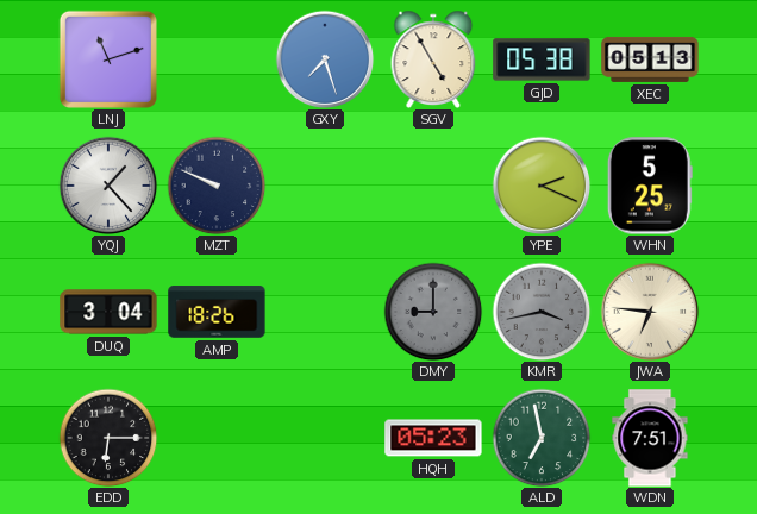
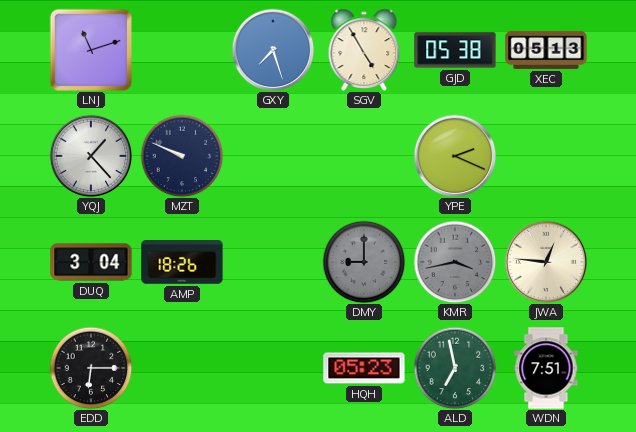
WHN: 5:25 -> none (650, 186)
JWA: 6:46 -> 12:46 (546, 262)
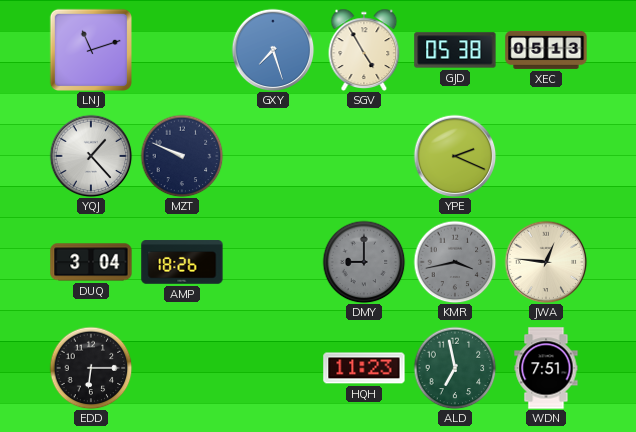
HQH: 05:23 -> 11:23 (364, 368)
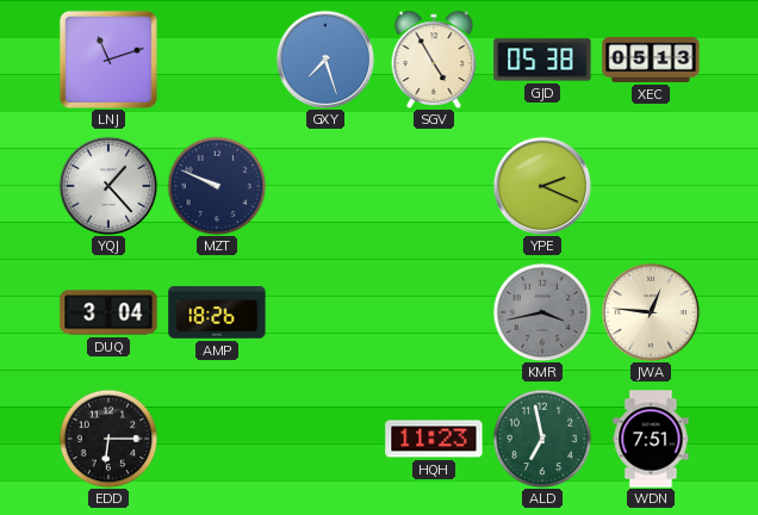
DMY: 9:00 -> none (364, 262)
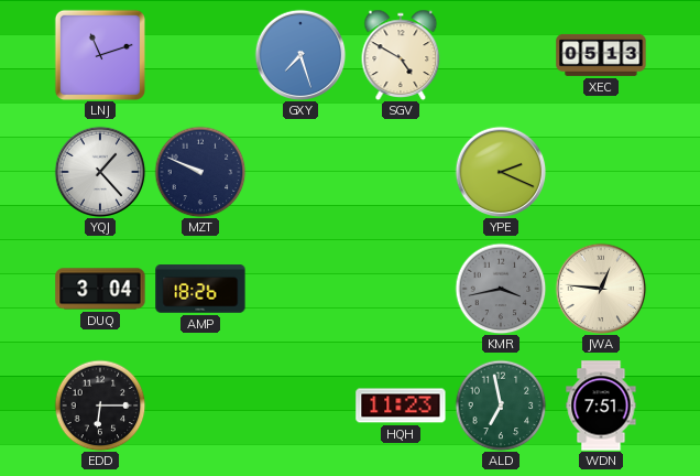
SGV: 4:55 -> 4:50 (401, 54)
GJD: 05:38 -> none (542, 60)
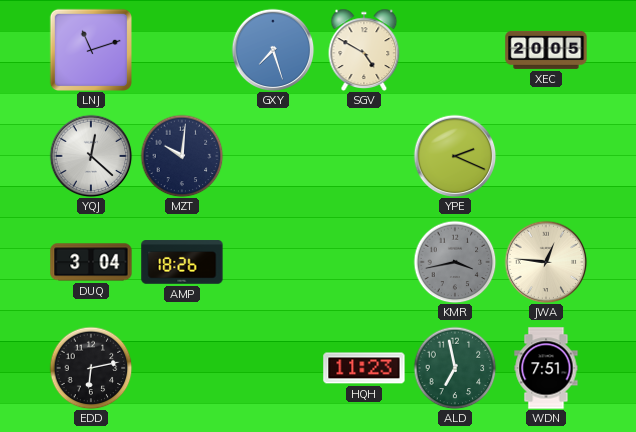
XEC: 05:13 -> 20:05 (546, 50)
YQJ: 1:23 -> 12:22 (91, 156)
MZT: 9:49 -> 10:01 (182, 156)
EDD: 6:15 -> 6:13 (91, 368)
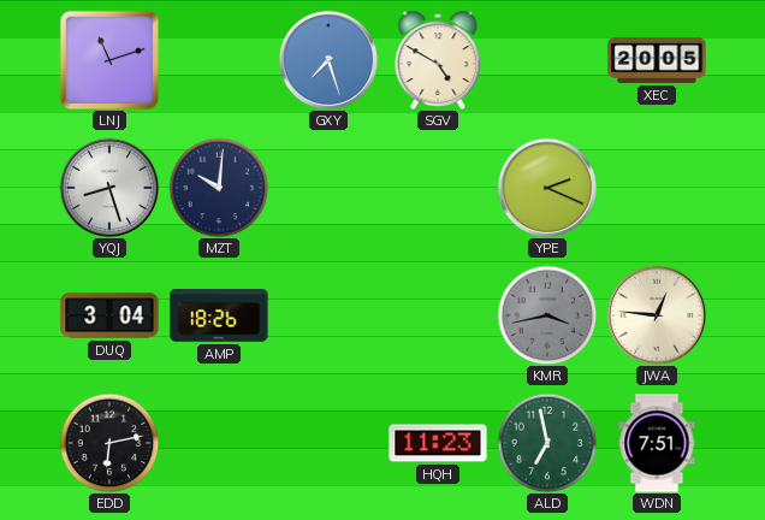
YQJ: 12:22 -> 8:27 (109, 188)
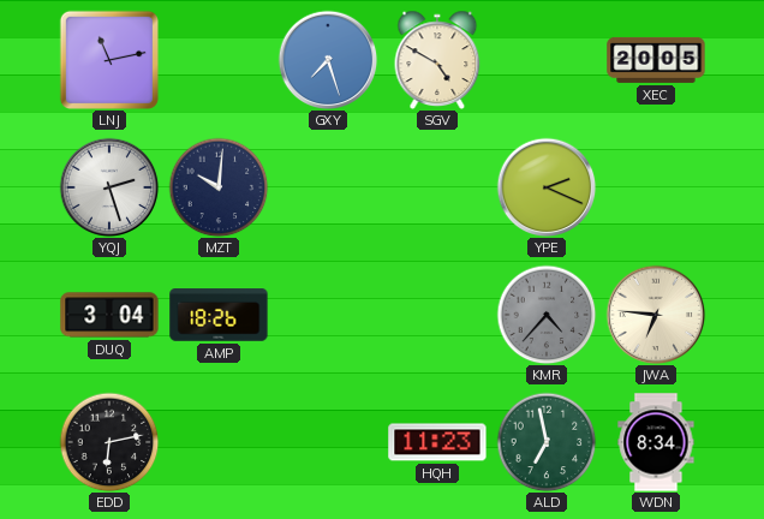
LNJ: 11:12 -> 11:13 (108, 59)
YQJ: 8:27 -> 2:27 (109, 187)
KMR: 3:43 -> 4:37 (547, 315)
JWA: 12:46 -> 6:46 (656, 315)
WDN: 7:51 -> 8:34 (656, 442)
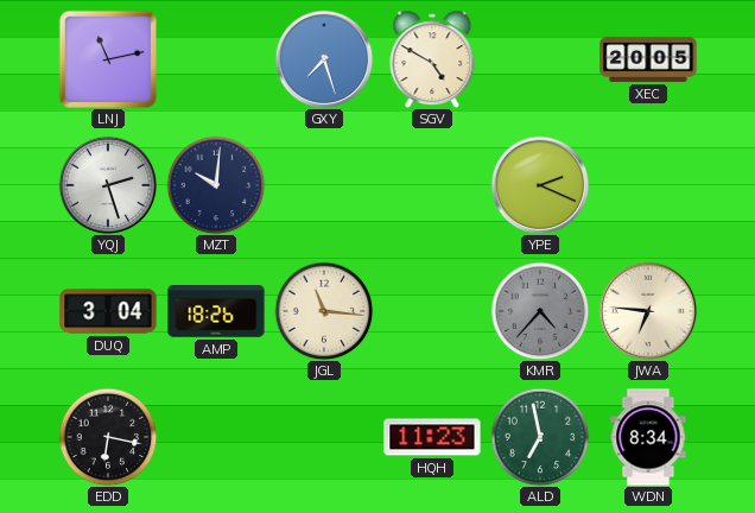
JGL: none -> 11:16 (324, 311)
EDD: 6:13 -> 6:17 (108, 437)
